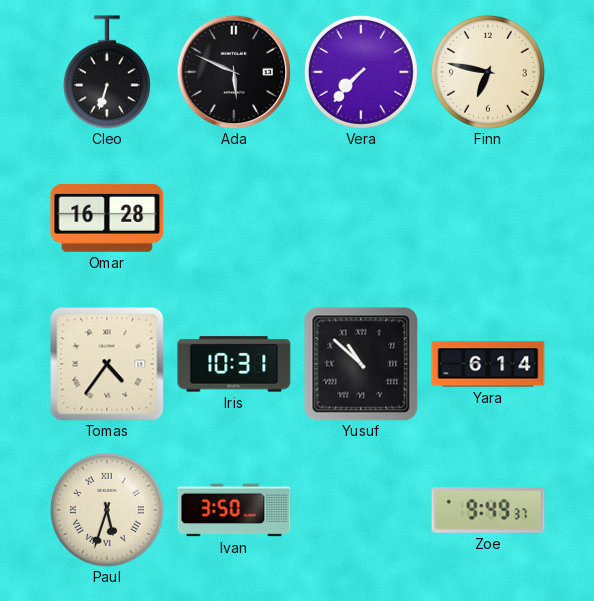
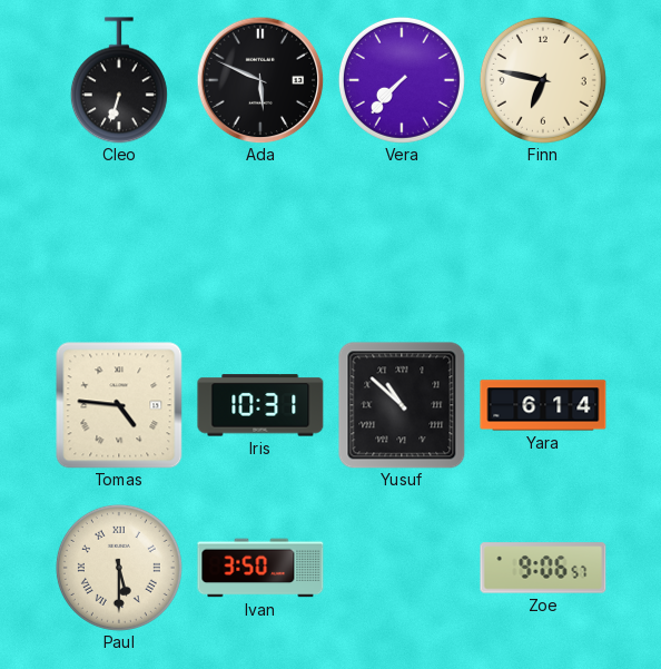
Omar: 16:28 -> none (107, 218)
Tomas: 4:36 -> 4:46 (119, 405)
Paul: 5:33 -> 5:30 (119, 568)
Zoe: 9:49 -> 9:06 (543, 568)
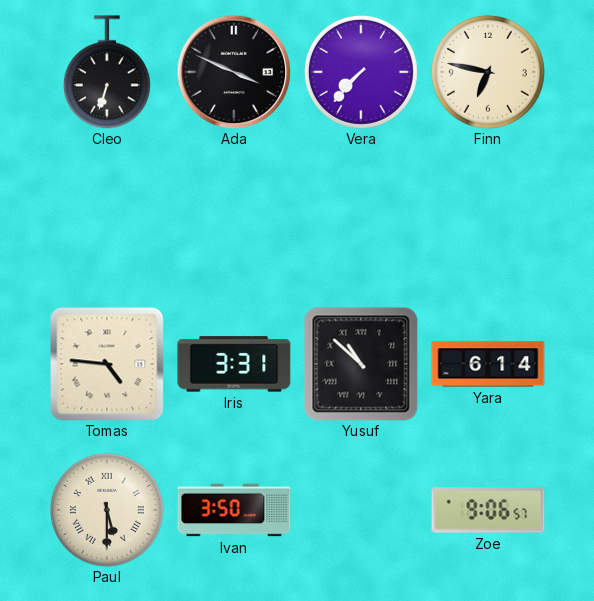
Ada: 5:49 -> 3:49 (234, 72)
Iris: 10:31 -> 3:31 (234, 364)
